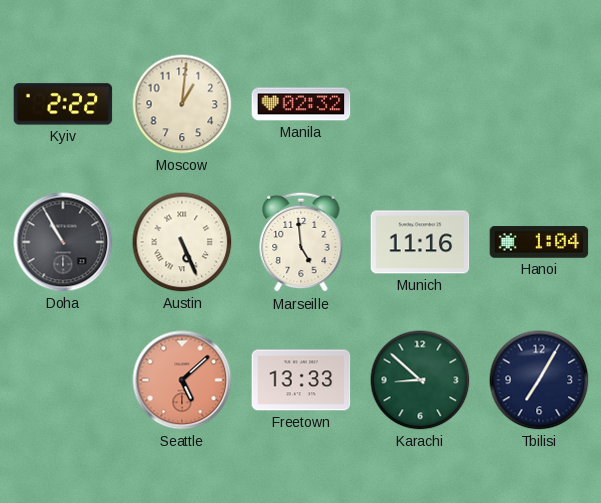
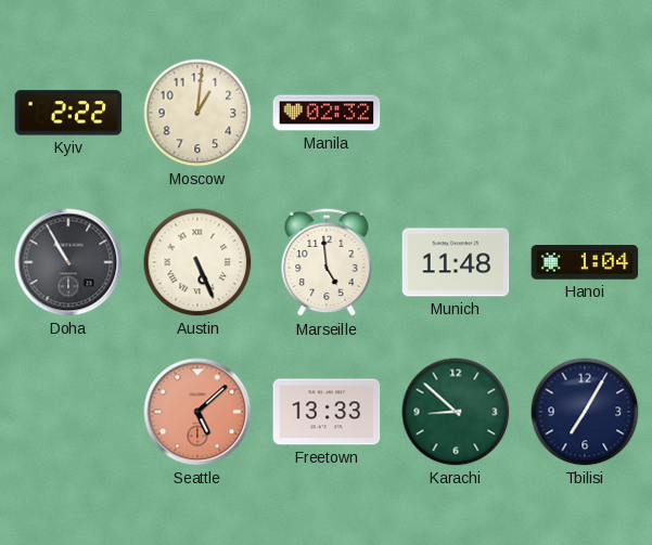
Munich: 11:16 -> 11:48 (456, 262)
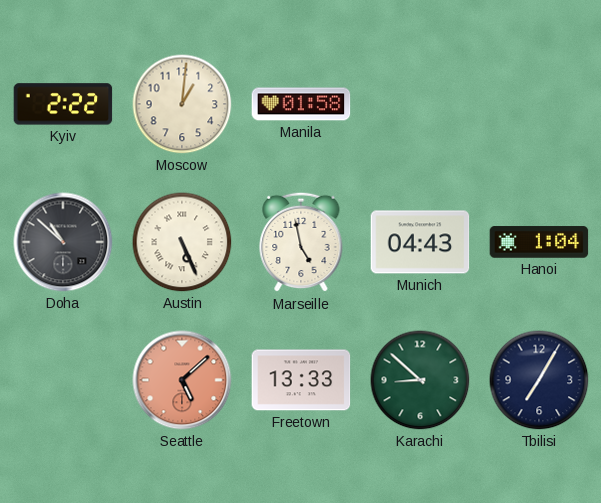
Manila: 02:32 -> 01:58 (301, 104)
Doha: 10:55 -> 10:52 (63, 242)
Marseille: 4:59 -> 4:58 (301, 242)
Munich: 11:48 -> 04:43 (420, 242)
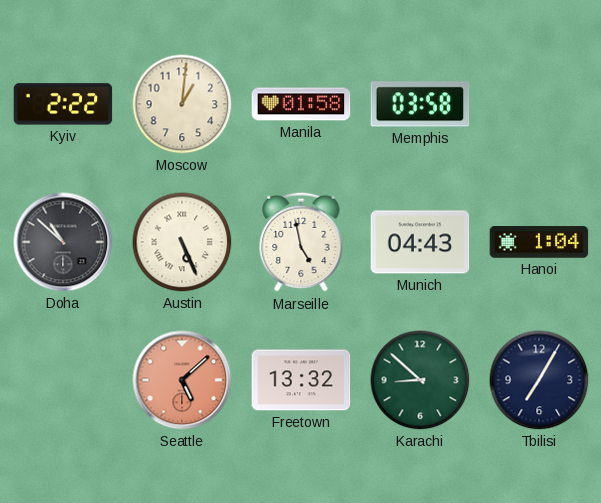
Memphis: none -> 03:58 (420, 104)
Freetown: 13:33 -> 13:32 (301, 380)
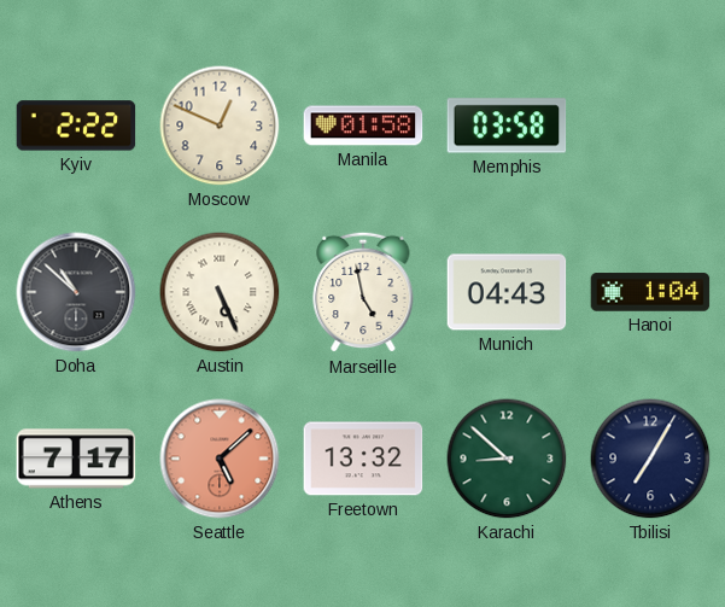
Moscow: 1:01 -> 12:49 (220, 126)
Athens: none -> 7:17 (76, 459)
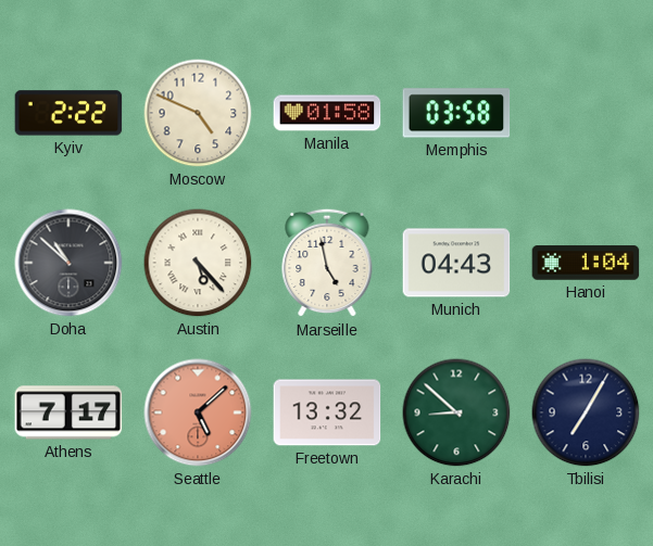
Moscow: 12:49 -> 4:49 (198, 113)
Austin: 5:26 -> 5:23 (198, 263)
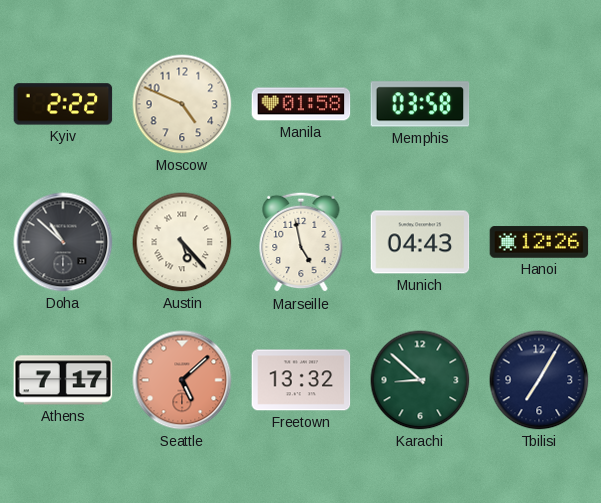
Hanoi: 1:04 -> 12:26 (539, 242)
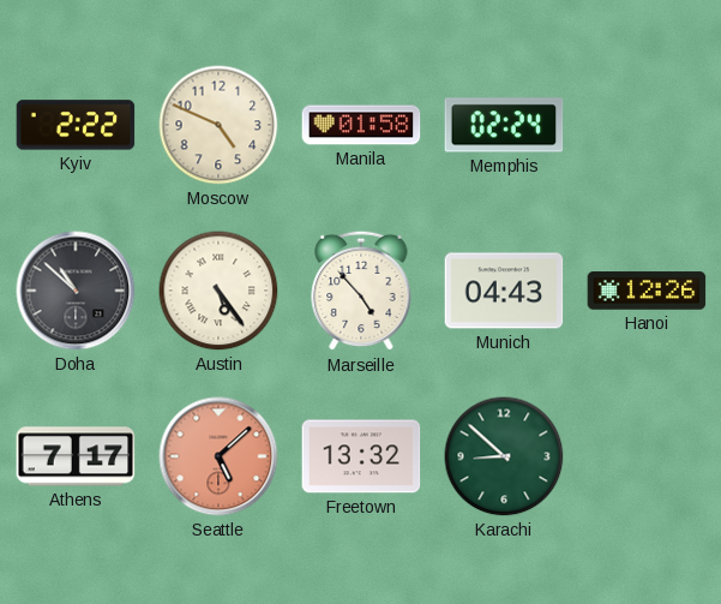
Memphis: 03:58 -> 02:24 (504, 125)
Austin: 5:23 -> 5:24 (218, 291)
Marseille: 4:58 -> 4:53 (361, 291)
Tbilisi: 7:05 -> none (539, 380)
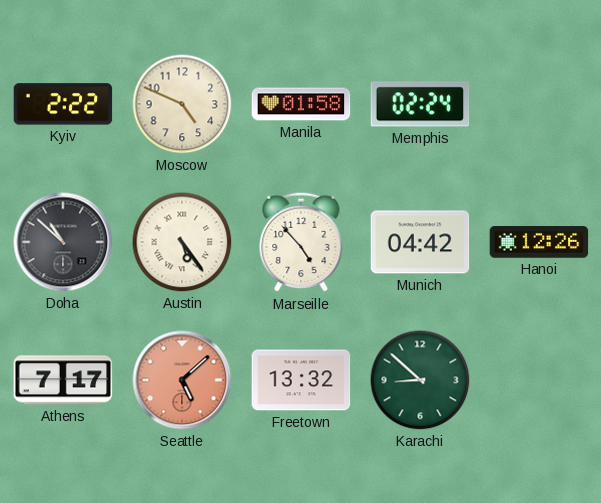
Munich: 04:43 -> 04:42 (420, 242)
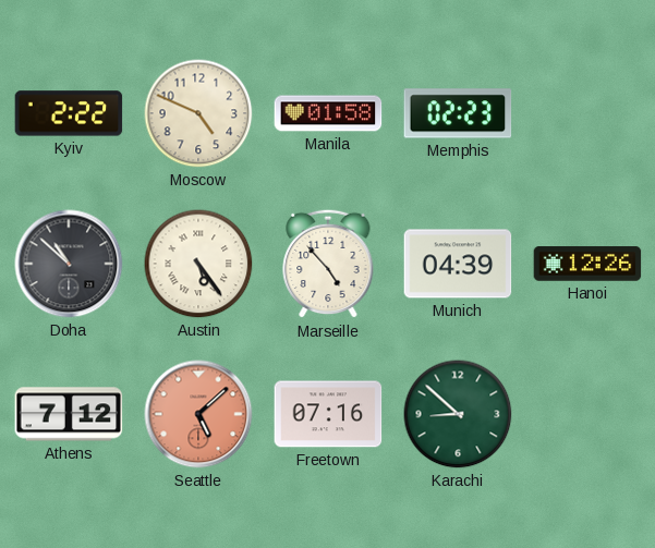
Memphis: 02:24 -> 02:23 (458, 113)
Munich: 04:42 -> 04:39 (458, 264)
Athens: 7:17 -> 7:12 (69, 414)
Freetown: 13:32 -> 07:16 (328, 414)
